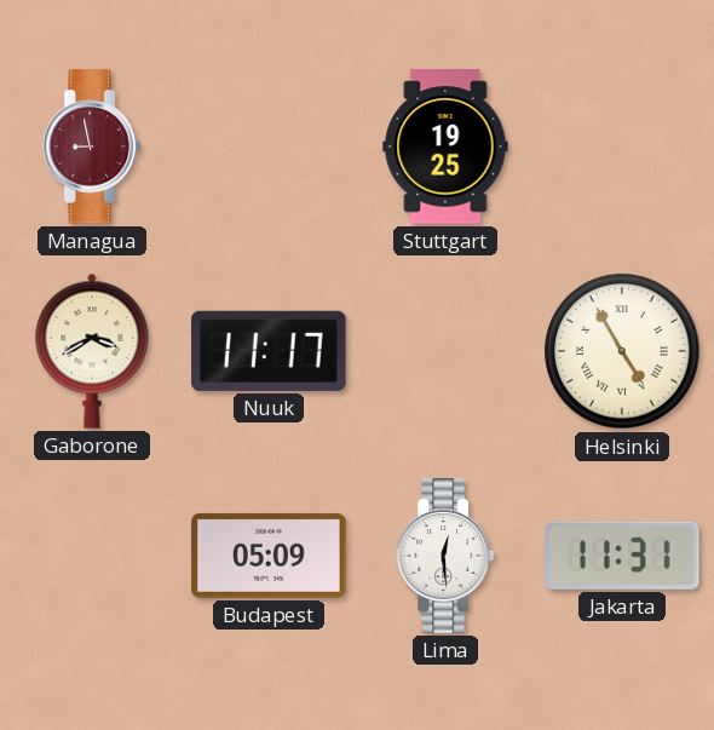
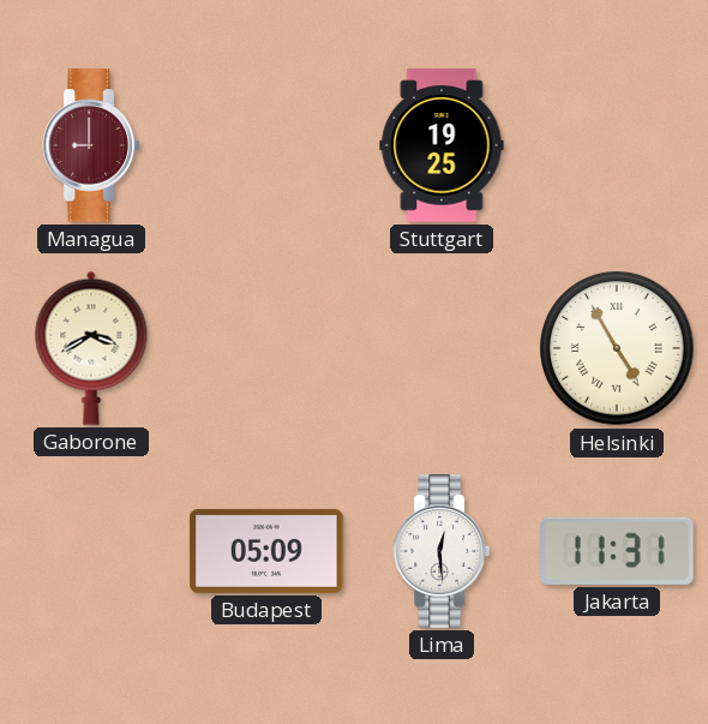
Managua: 8:58 -> 9:00 (90, 145)
Nuuk: 11:17 -> none (269, 351)
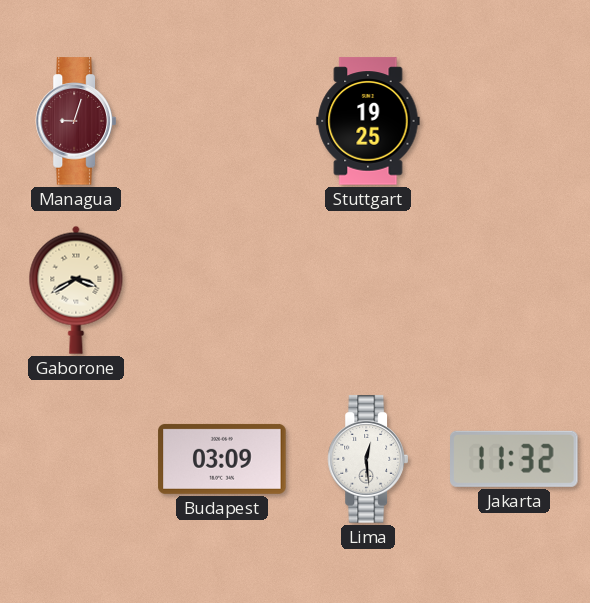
Managua: 9:00 -> 9:03 (75, 121)
Helsinki: 4:55 -> none (617, 348)
Budapest: 05:09 -> 03:09 (222, 459)
Jakarta: 11:31 -> 11:32 (515, 459)
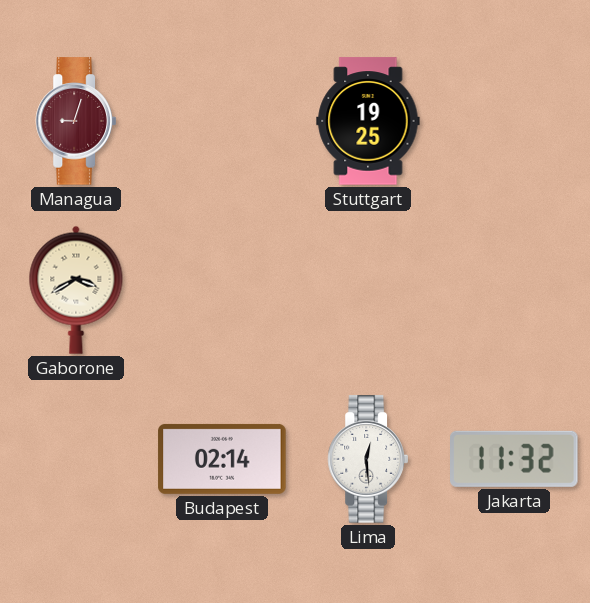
Budapest: 03:09 -> 02:14 (222, 459)
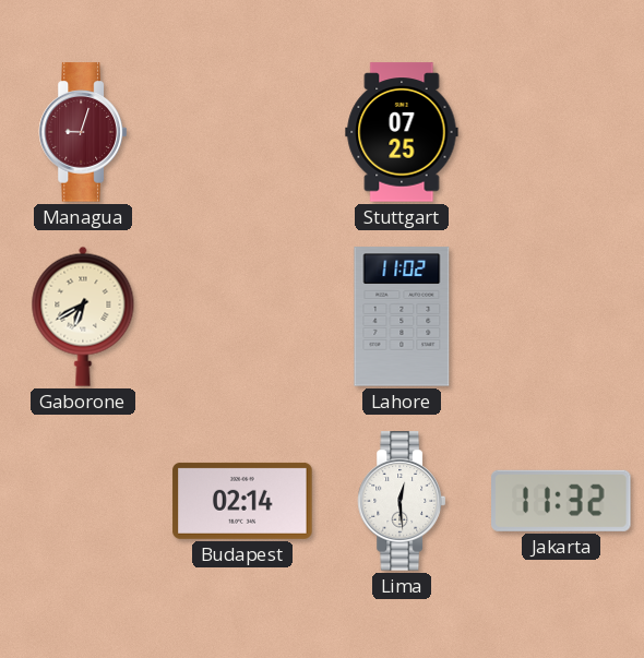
Stuttgart: 19:25 -> 07:25 (402, 132)
Gaborone: 3:40 -> 6:40 (83, 316)
Lahore: none -> 11:02 (402, 316)
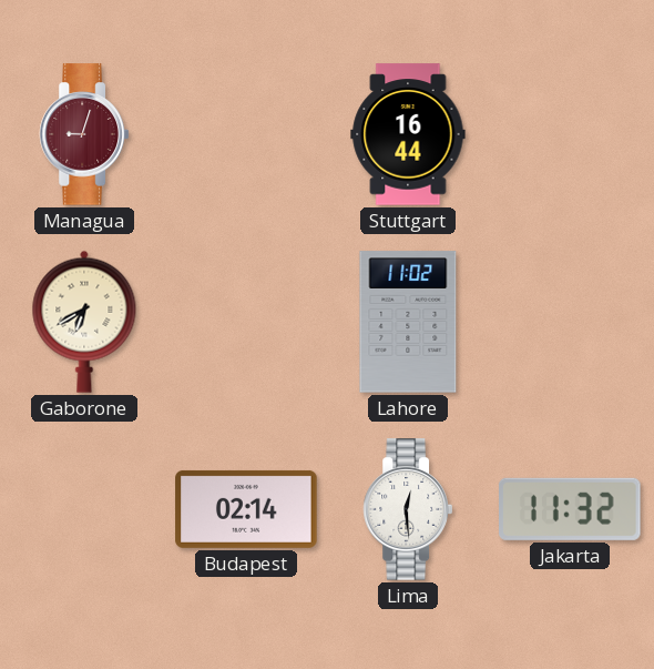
Stuttgart: 07:25 -> 16:44 (408, 134)
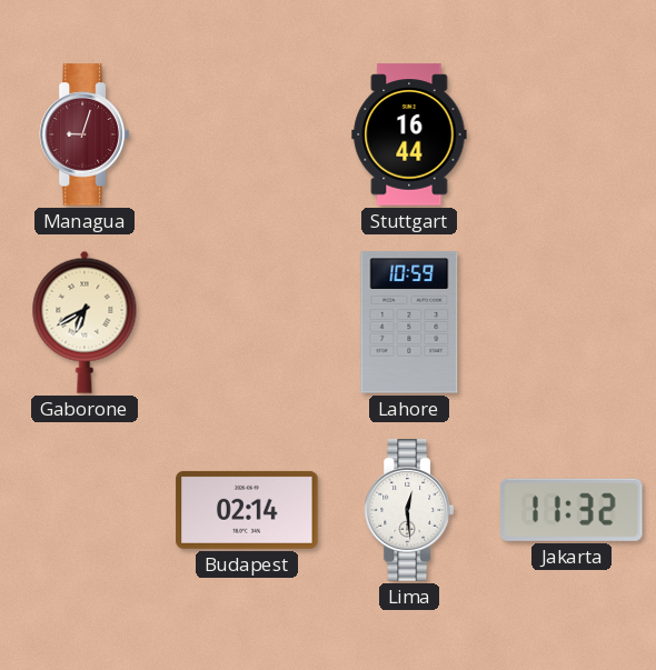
Lahore: 11:02 -> 10:59 (409, 322)
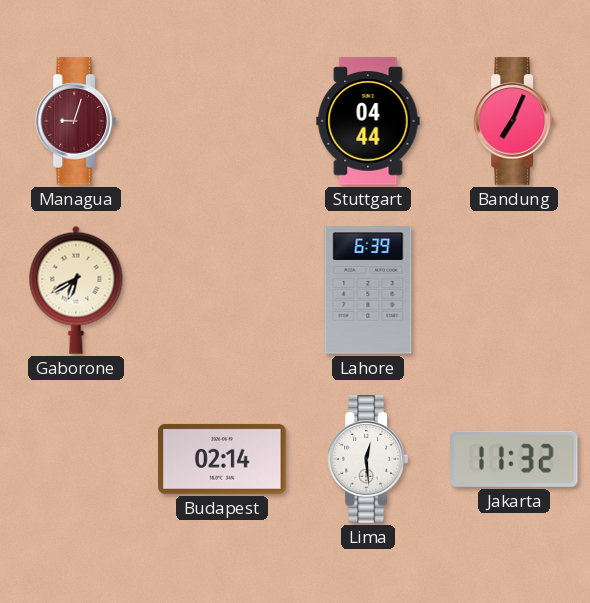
Stuttgart: 16:44 -> 04:44 (368, 121)
Bandung: none -> 7:04 (513, 121)
Lahore: 10:59 -> 6:39 (368, 290)
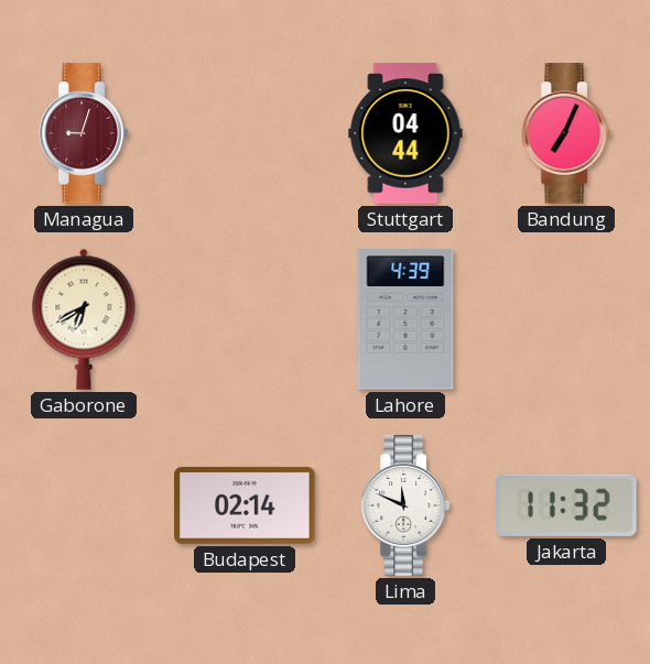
Lahore: 6:39 -> 4:39 (405, 319)
Lima: 12:29 -> 11:49 (404, 505)
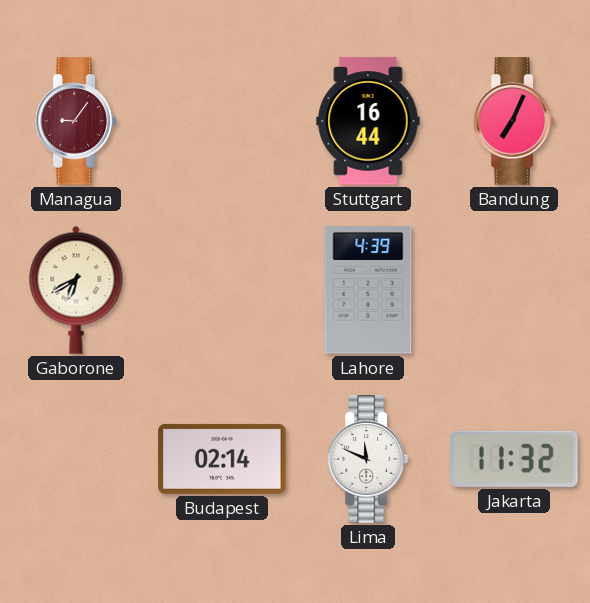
Managua: 9:03 -> 9:06 (75, 121)
Stuttgart: 04:44 -> 16:44 (368, 121)
